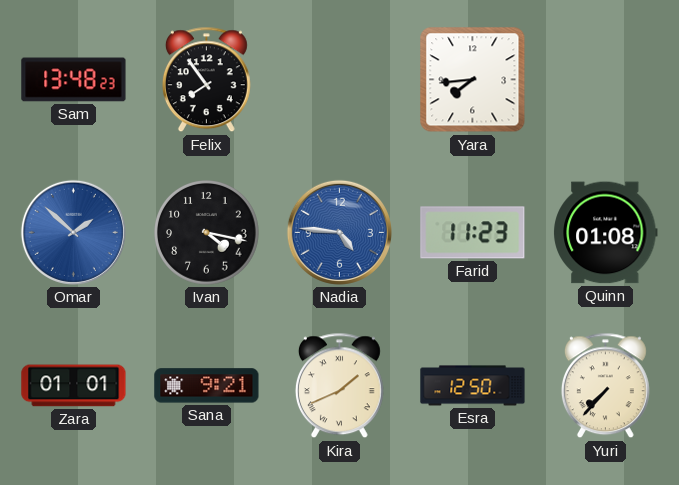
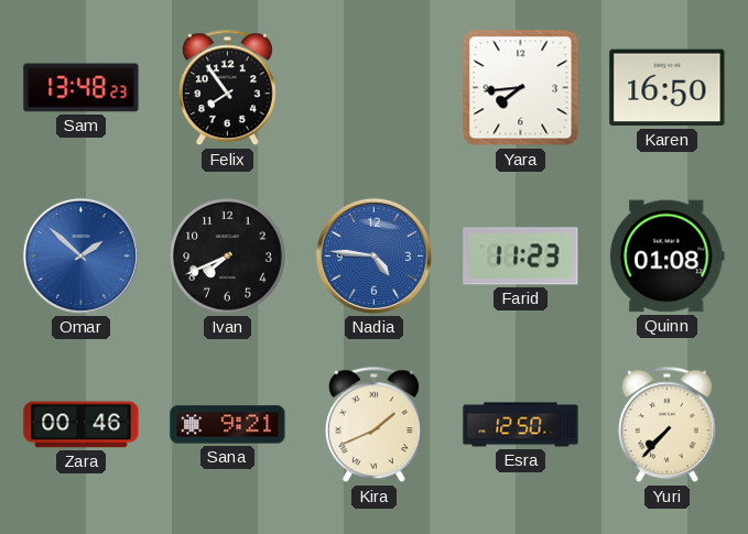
Karen: none -> 16:50 (668, 88)
Ivan: 4:17 -> 7:41 (228, 257)
Zara: 01:01 -> 00:46 (82, 425)
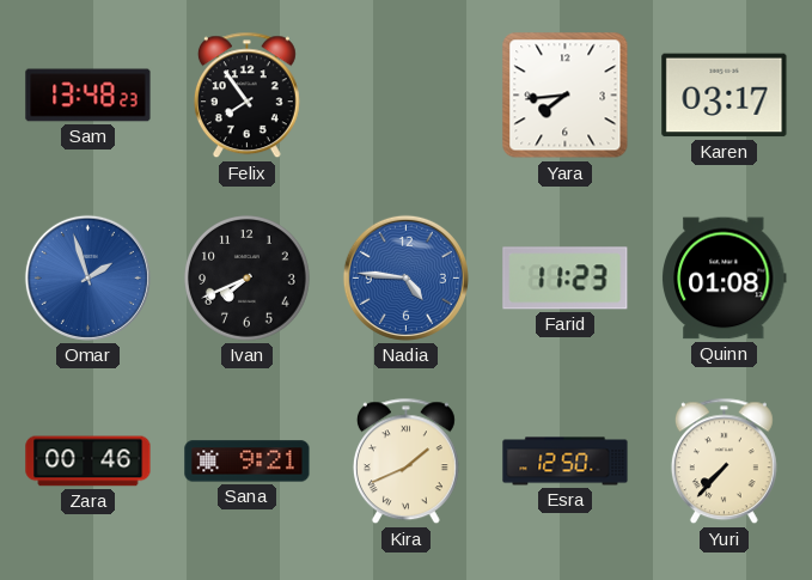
Karen: 16:50 -> 03:17 (725, 96)
Omar: 1:52 -> 1:57 (87, 277)
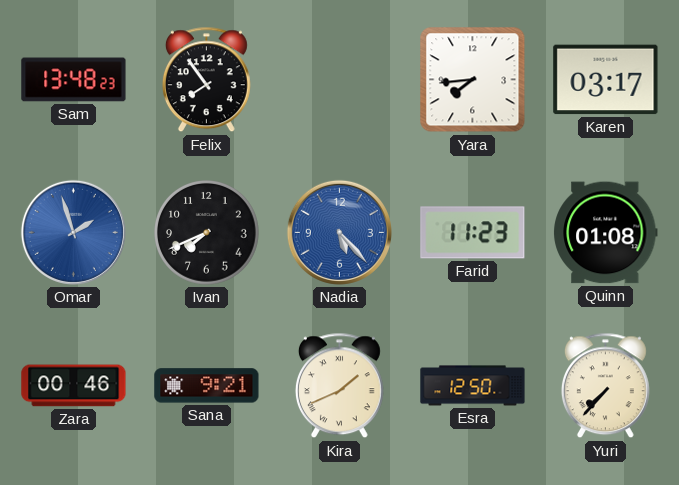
Nadia: 4:46 -> 5:23 (339, 232)
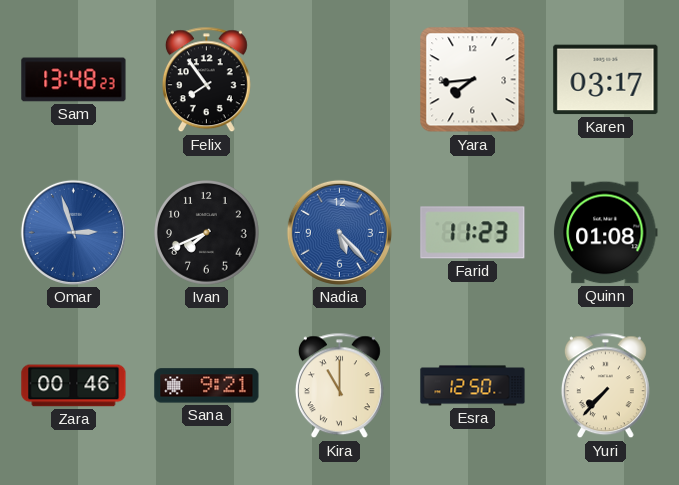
Omar: 1:57 -> 2:57 (73, 232)
Kira: 1:41 -> 11:00 (339, 386)
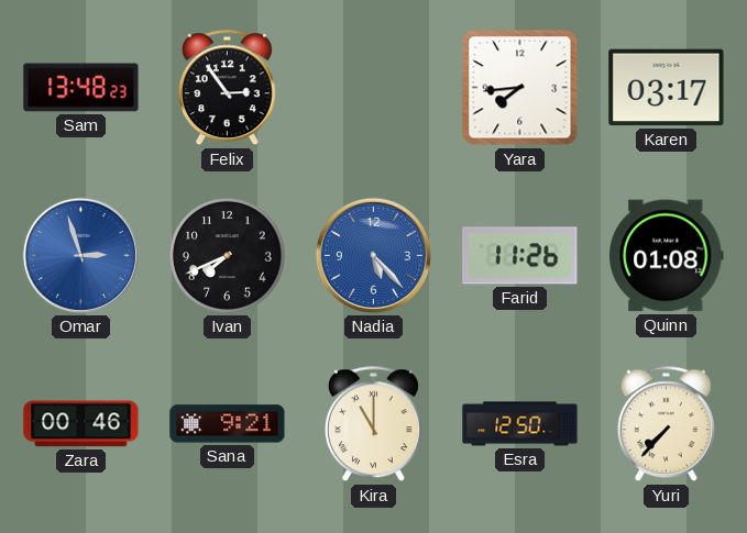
Felix: 7:54 -> 2:54 (227, 88)
Farid: 11:23 -> 11:26 (520, 256)
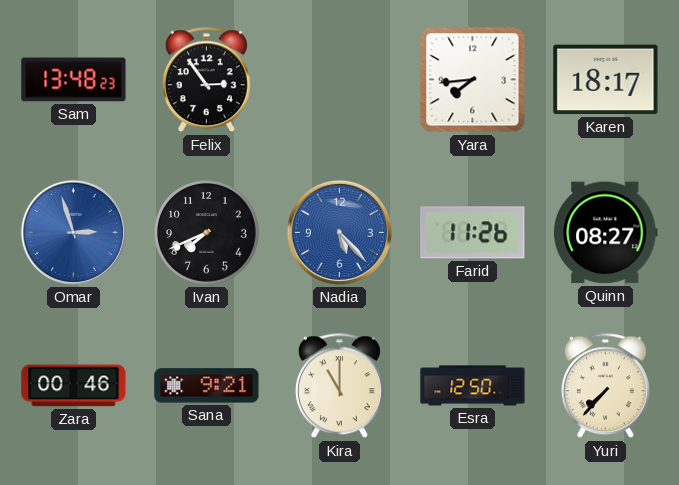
Karen: 03:17 -> 18:17 (606, 80)
Quinn: 01:08 -> 08:27 (606, 233)
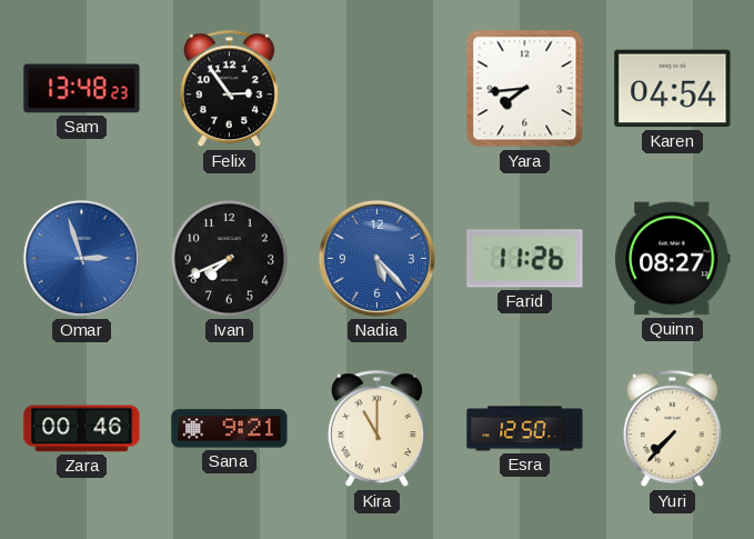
Karen: 18:17 -> 04:54 (673, 89)
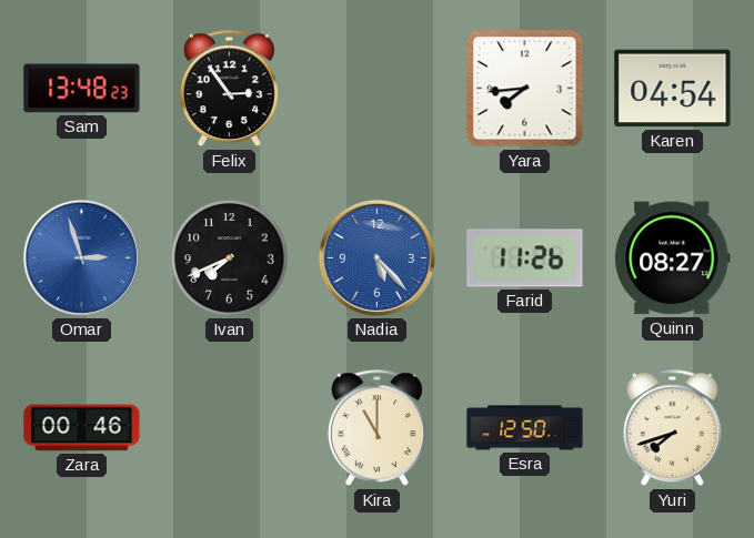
Sana: 9:21 -> none (230, 429)
Yuri: 7:37 -> 7:42 (672, 428)
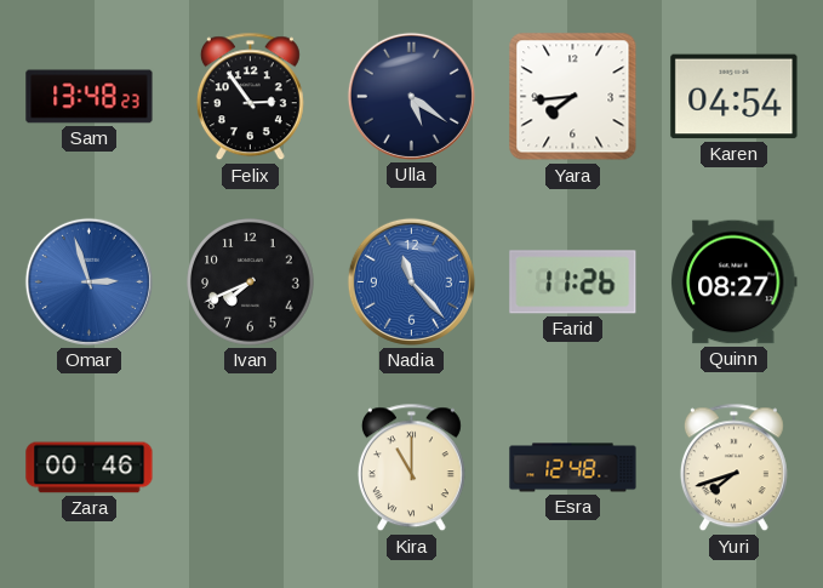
Ulla: none -> 5:21 (411, 96)
Nadia: 5:23 -> 11:23 (411, 281)
Esra: 12:50 -> 12:48 (573, 468)
